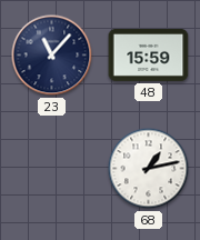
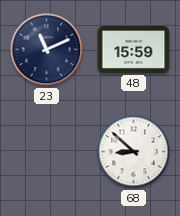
23: 11:07 -> 11:11 (47, 50)
68: 1:13 -> 8:52 (134, 152)
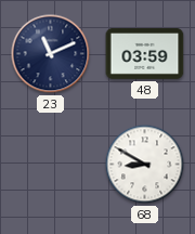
48: 15:59 -> 03:59 (145, 53)
68: 8:52 -> 8:50 (145, 165)
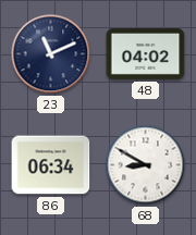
48: 03:59 -> 04:02 (146, 53)
86: none -> 06:34 (51, 165)
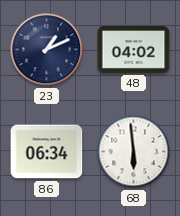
23: 11:11 -> 1:11 (47, 50)
68: 8:50 -> 5:59 (134, 152)
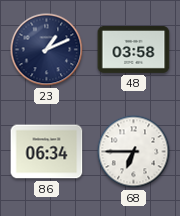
48: 04:02 -> 03:58 (134, 49)
68: 5:59 -> 6:45 (134, 152)
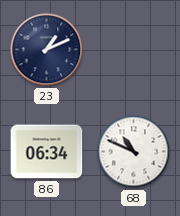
48: 03:58 -> none (134, 49)
68: 6:45 -> 10:49 (134, 152)
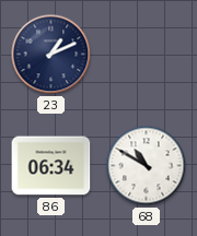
68: 10:49 -> 10:50 (147, 166)
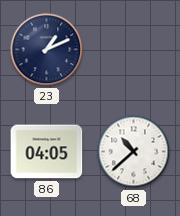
86: 06:34 -> 04:05 (47, 152)
68: 10:50 -> 10:38 (134, 152)
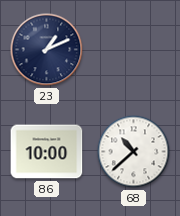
86: 04:05 -> 10:00 (47, 152)
